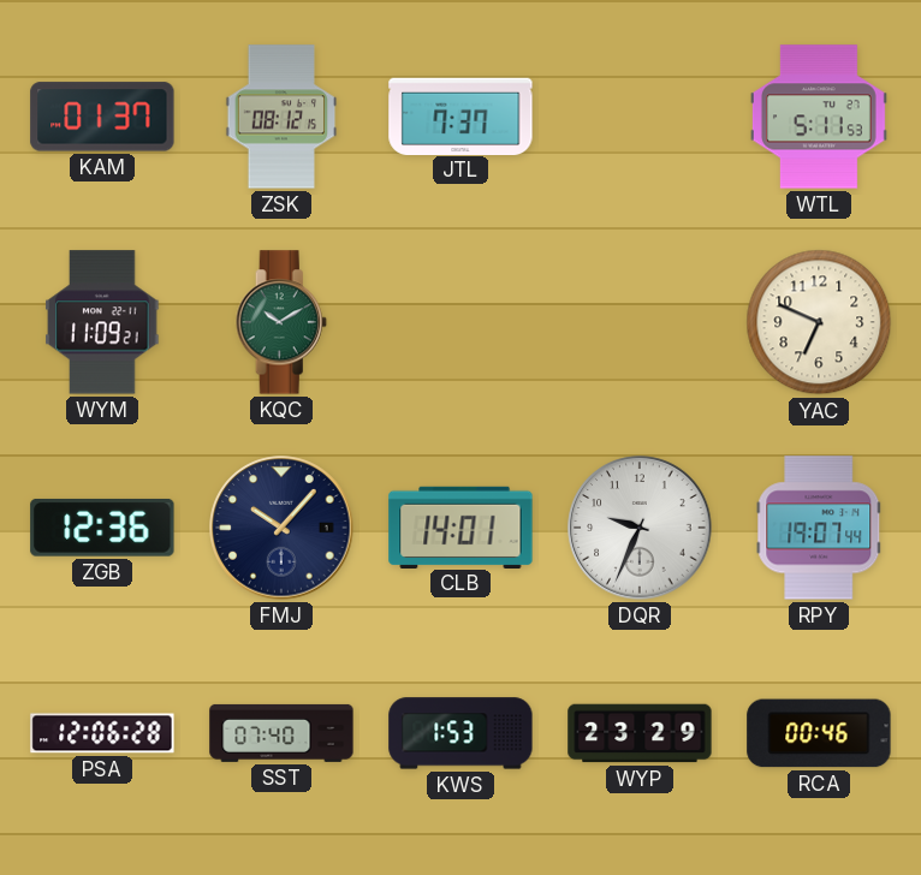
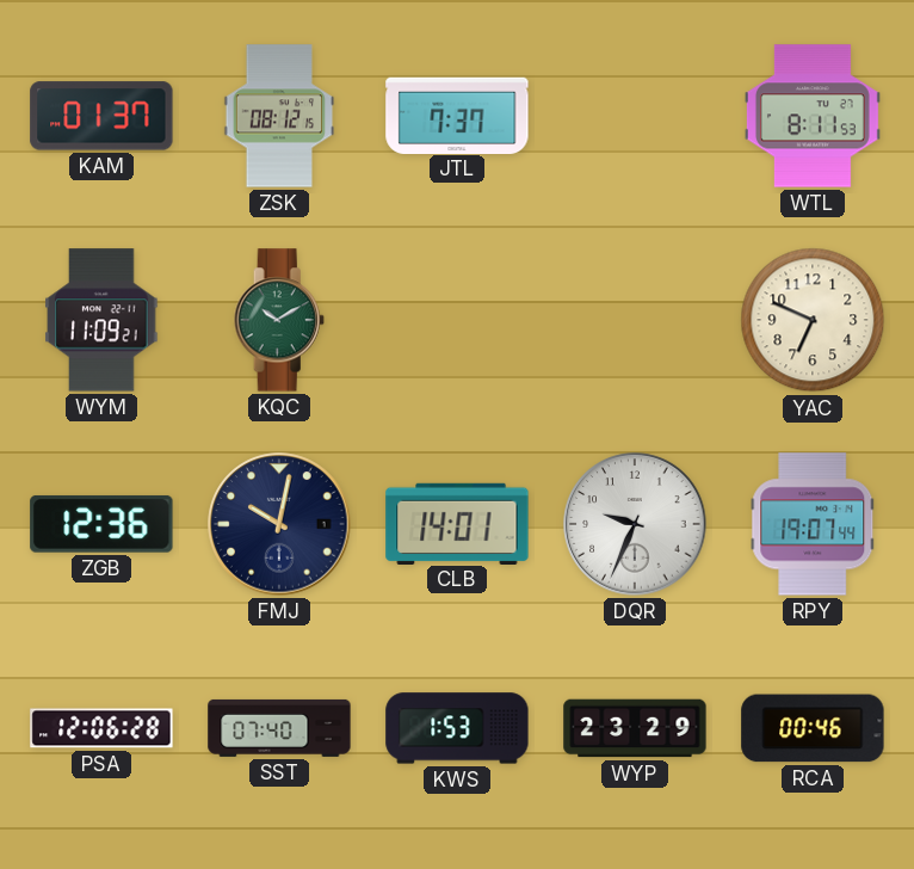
WTL: 5:11 -> 8:11 (813, 116)
FMJ: 10:07 -> 10:02 (279, 524)
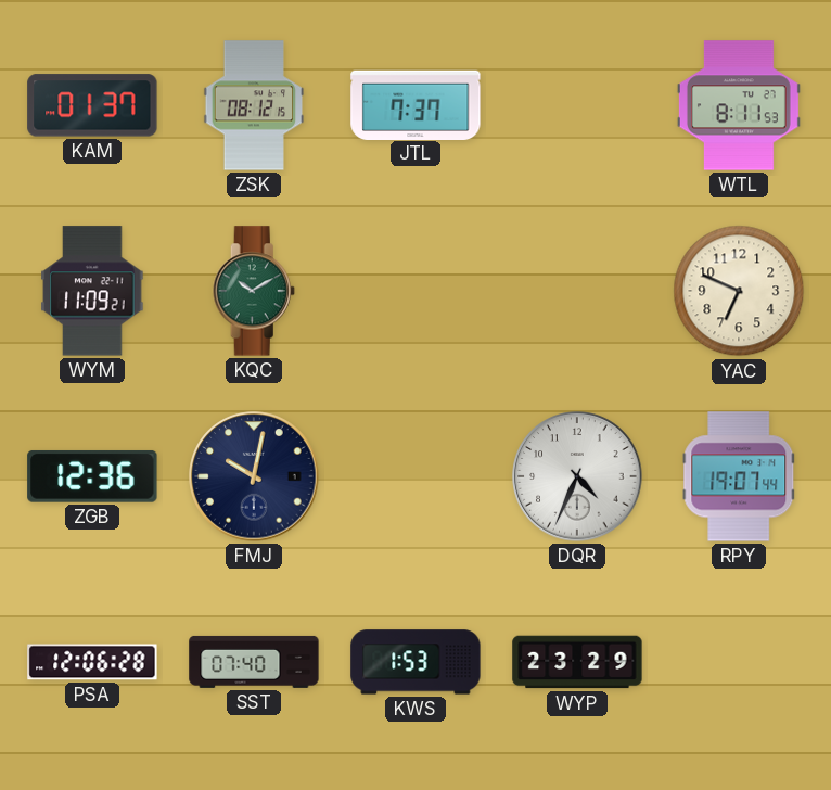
CLB: 14:01 -> none (457, 523)
DQR: 9:34 -> 4:34 (577, 476)
RCA: 00:46 -> none (813, 728)
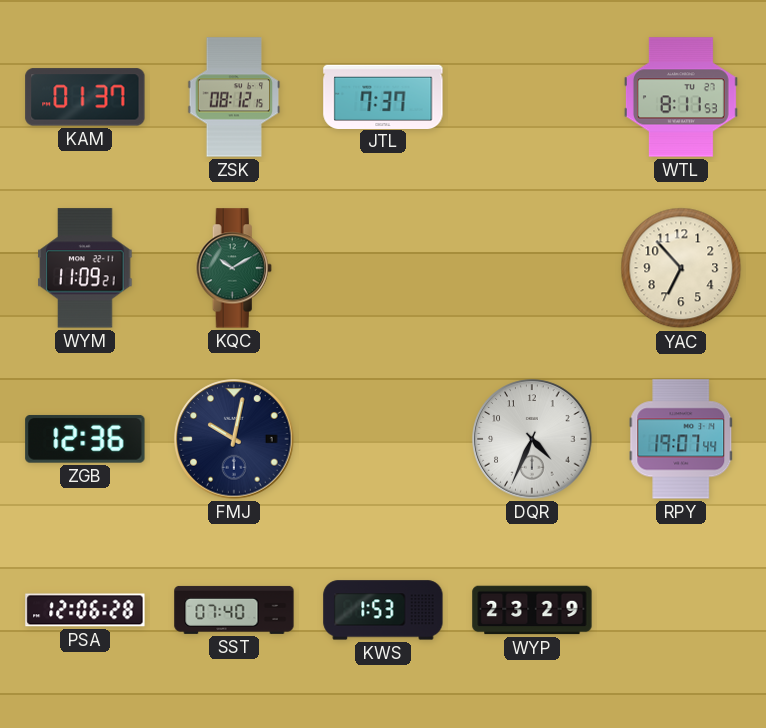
YAC: 6:49 -> 6:53 (681, 268)
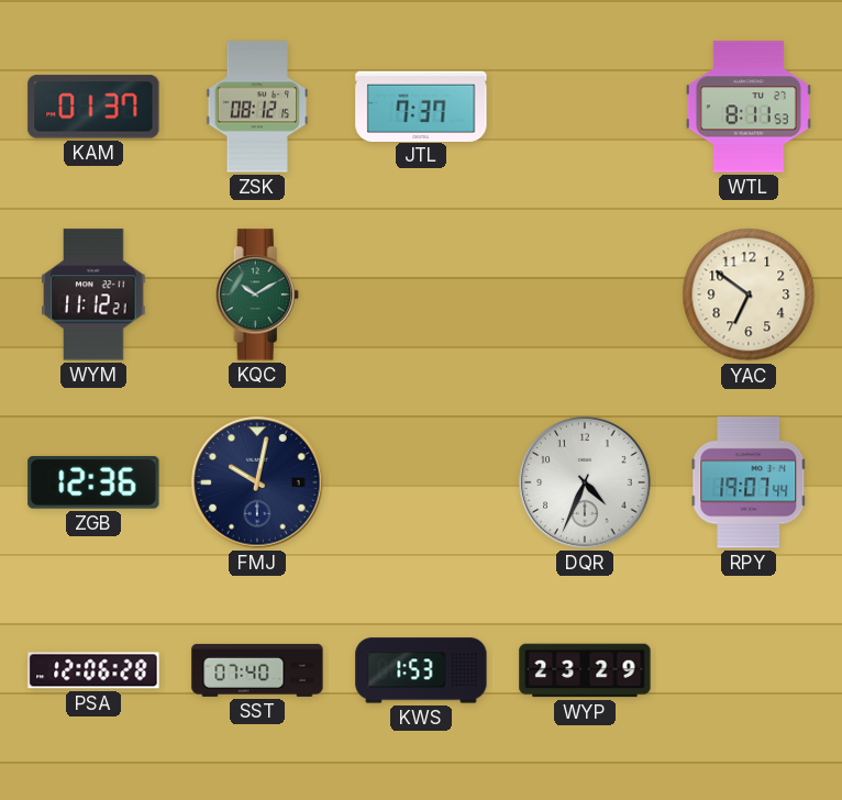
WYM: 11:09 -> 11:12 (93, 295)
YAC: 6:53 -> 6:51 (749, 295)
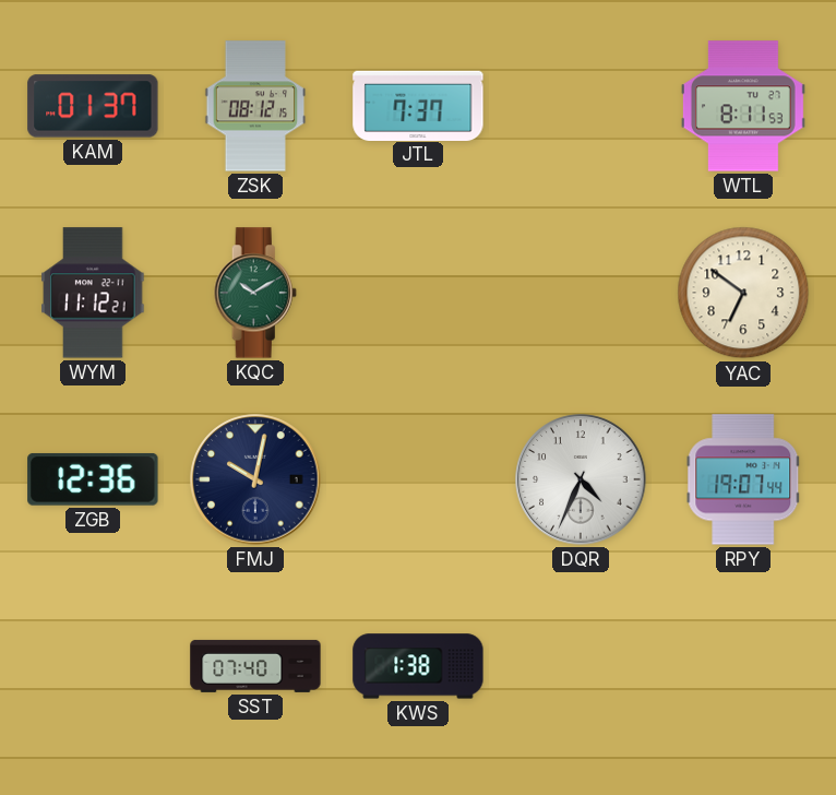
PSA: 12:06 -> none (93, 670)
KWS: 1:53 -> 1:38 (418, 666)
WYP: 23:29 -> none (585, 670)
